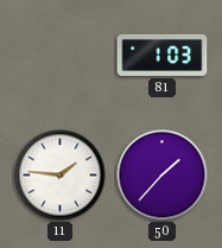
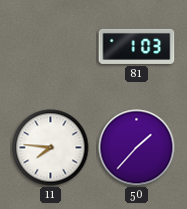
11: 1:46 -> 7:46 (51, 148)
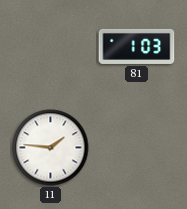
11: 7:46 -> 1:46 (51, 148)
50: 1:37 -> none (137, 148)
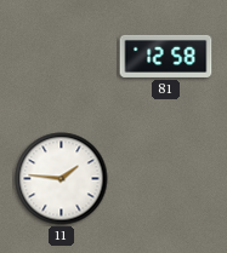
81: 1:03 -> 12:58 (166, 56)
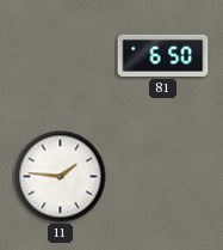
81: 12:58 -> 6:50 (163, 55)
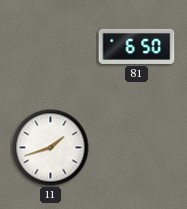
11: 1:46 -> 1:42 (51, 148)
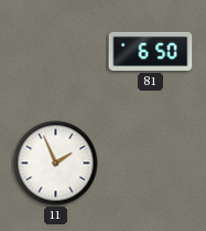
11: 1:42 -> 1:56 (56, 164)
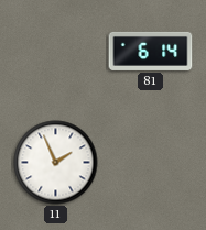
81: 6:50 -> 6:14 (151, 51)
